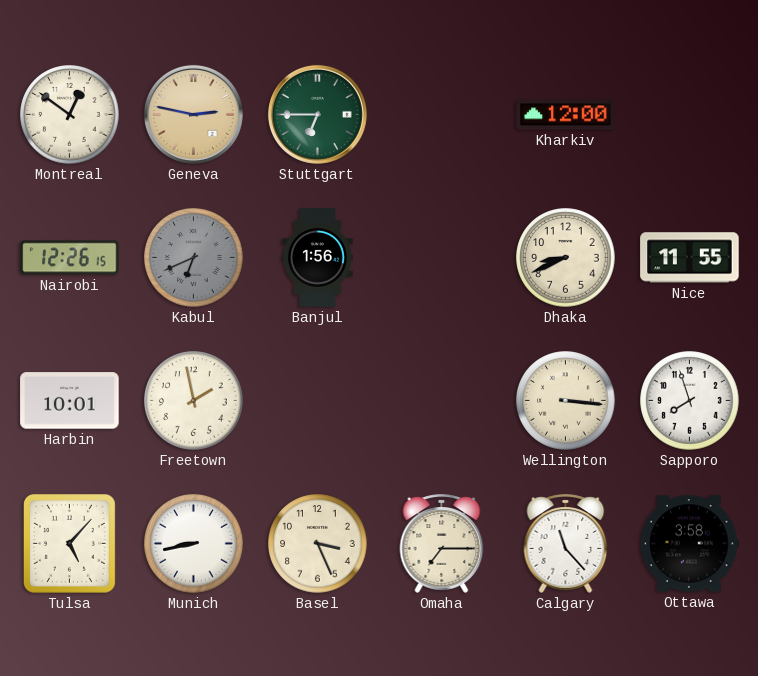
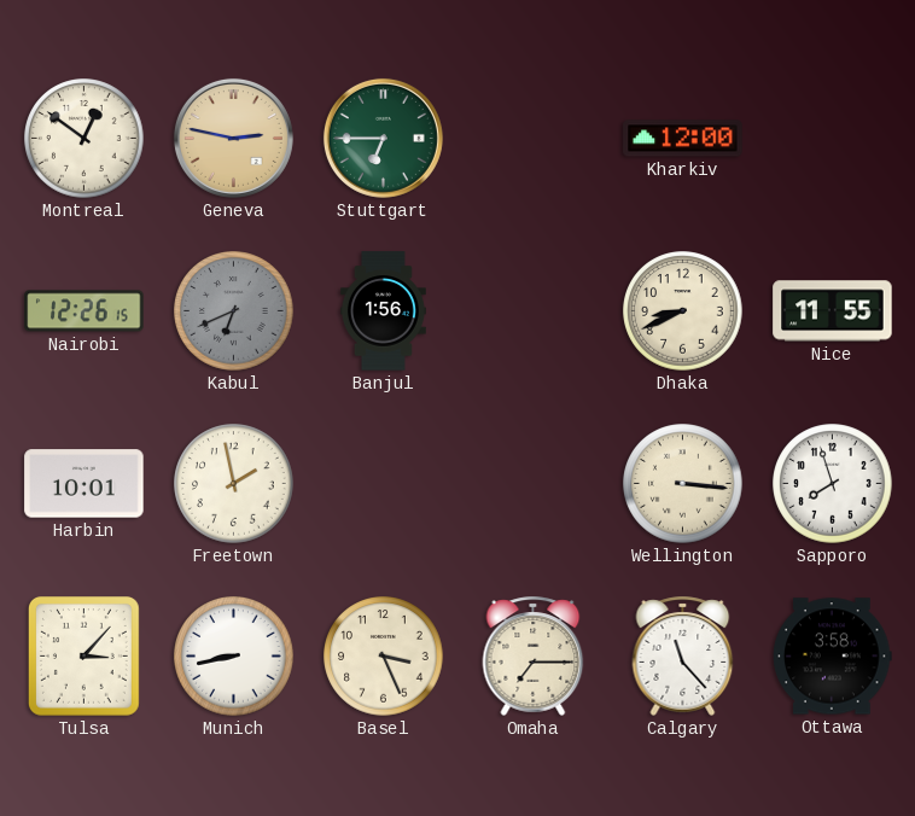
Tulsa: 5:07 -> 3:07 (84, 657)
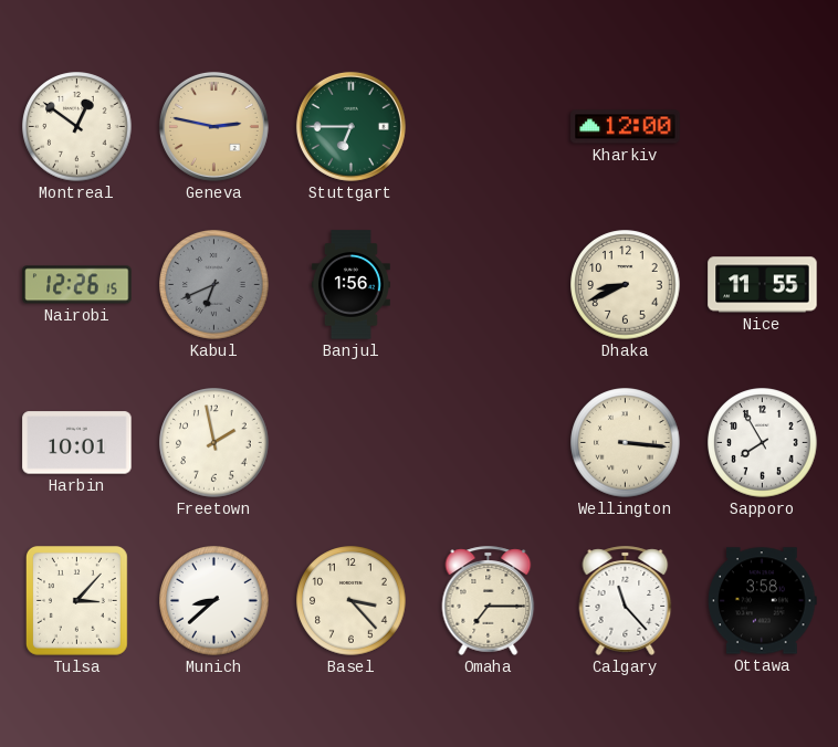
Sapporo: 7:57 -> 7:55 (763, 443)
Munich: 8:43 -> 8:38 (214, 601)
Basel: 3:26 -> 3:23 (352, 601)
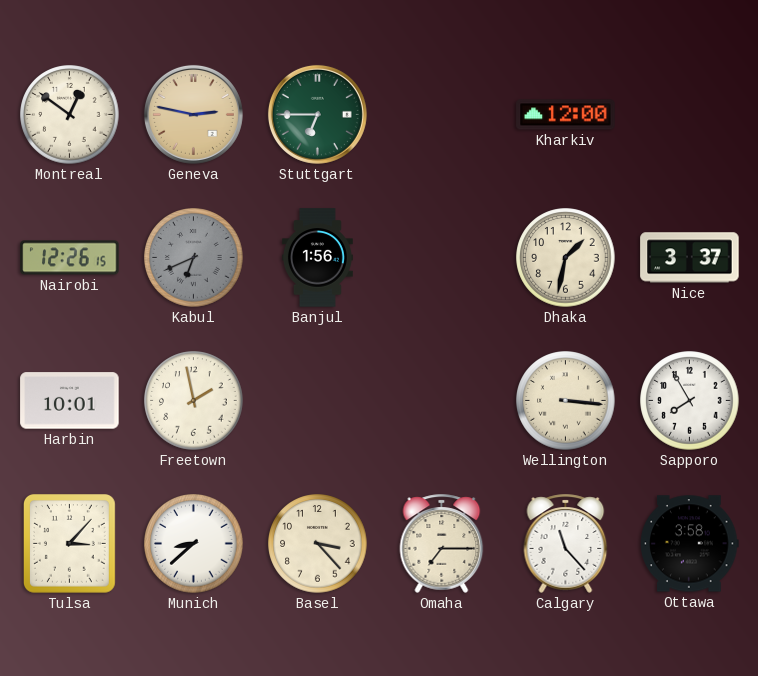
Dhaka: 8:41 -> 1:32 (566, 258)
Nice: 11:55 -> 3:37 (690, 258)
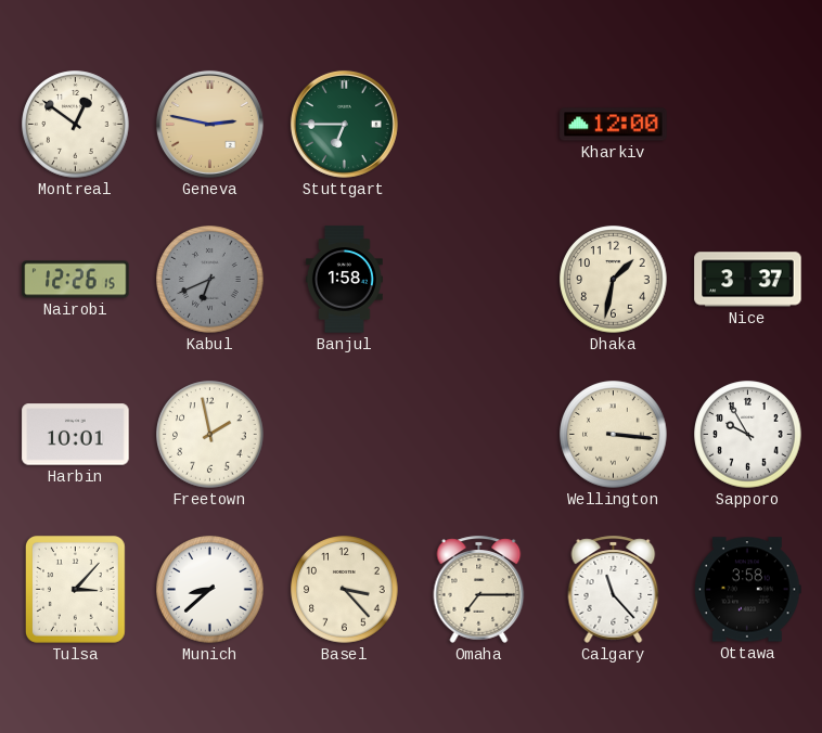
Banjul: 1:56 -> 1:58 (344, 280)
Sapporo: 7:55 -> 9:55 (748, 435)
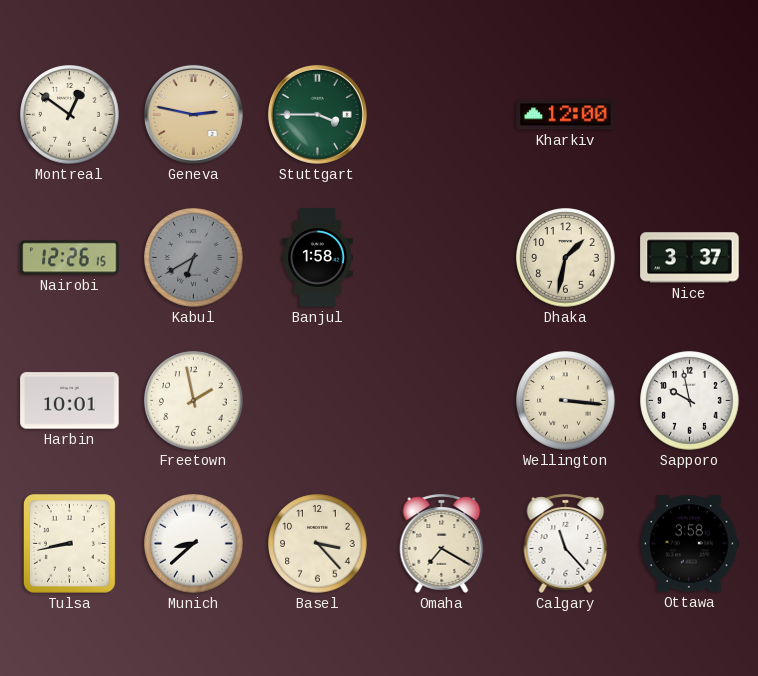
Stuttgart: 6:45 -> 3:45 (317, 114)
Kabul: 6:41 -> 6:40 (194, 258)
Sapporo: 9:55 -> 9:58 (690, 401)
Tulsa: 3:07 -> 8:43 (70, 544)
Omaha: 7:15 -> 7:20 (442, 543)
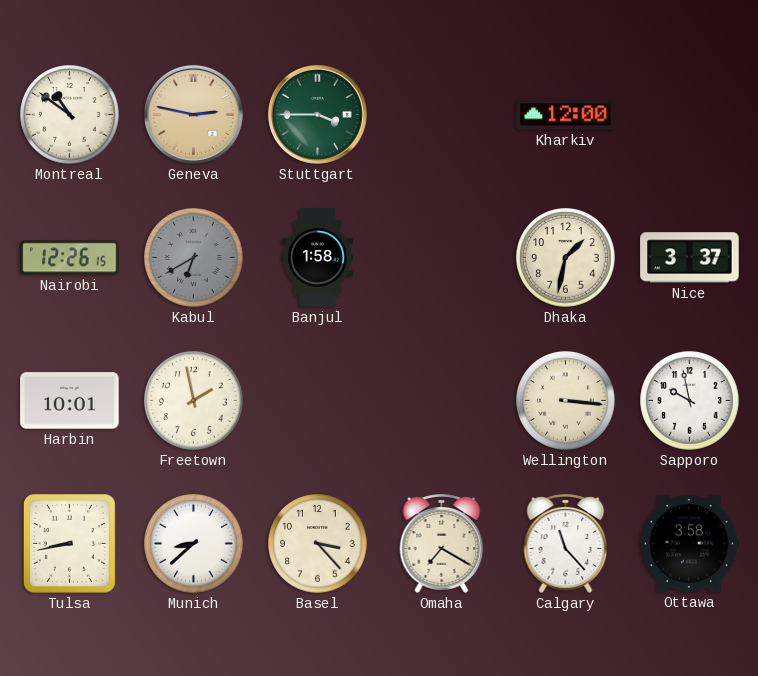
Montreal: 12:51 -> 10:51 (70, 115)
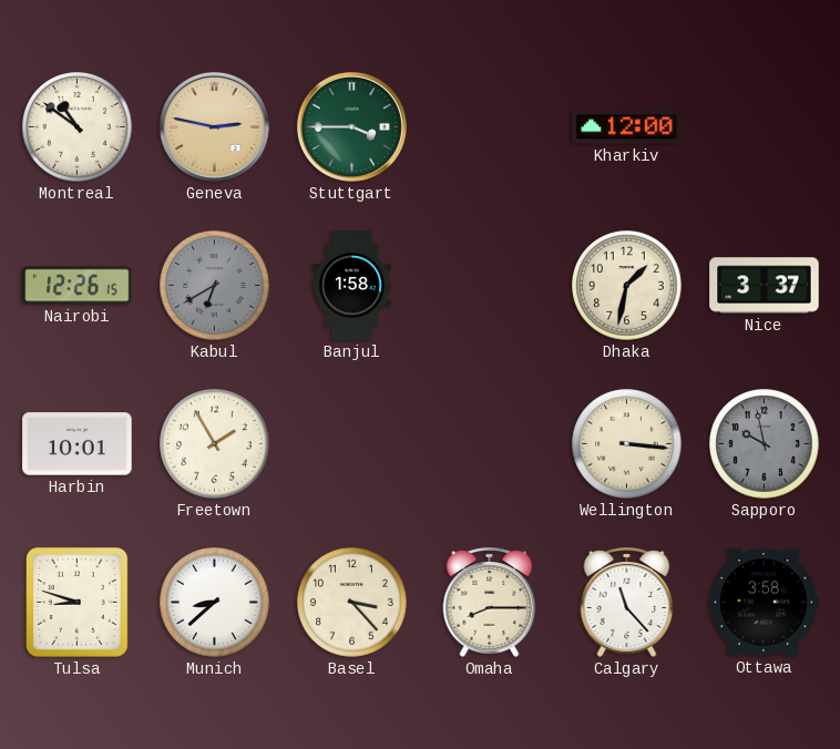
Freetown: 1:58 -> 1:55 (215, 444)
Sapporo dial: white -> grey (765, 444)
Tulsa: 8:43 -> 8:48 (78, 603)
Omaha: 7:20 -> 8:15 (490, 602)
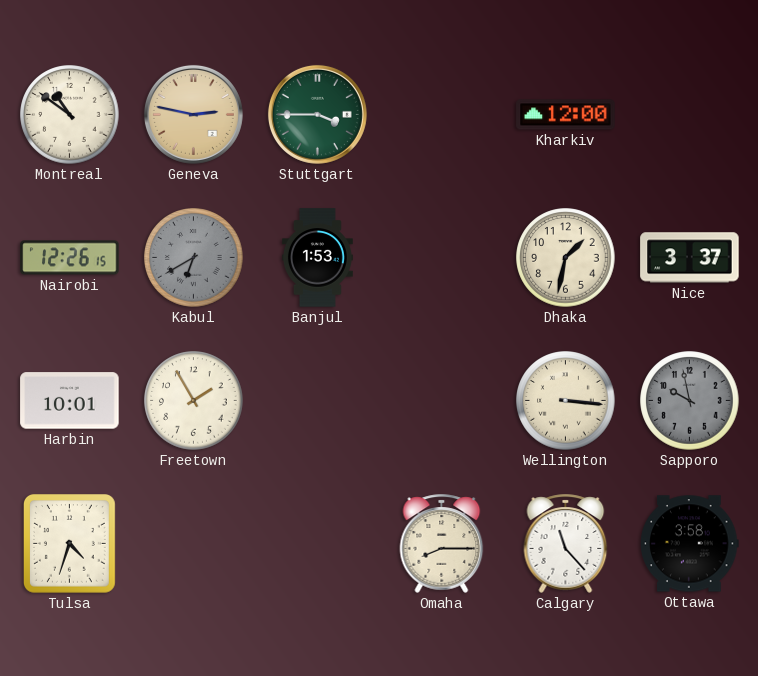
Banjul: 1:58 -> 1:53 (317, 258)
Tulsa: 8:48 -> 4:33 (70, 544)
Munich: 8:38 -> none (215, 603)
Basel: 3:23 -> none (352, 603)
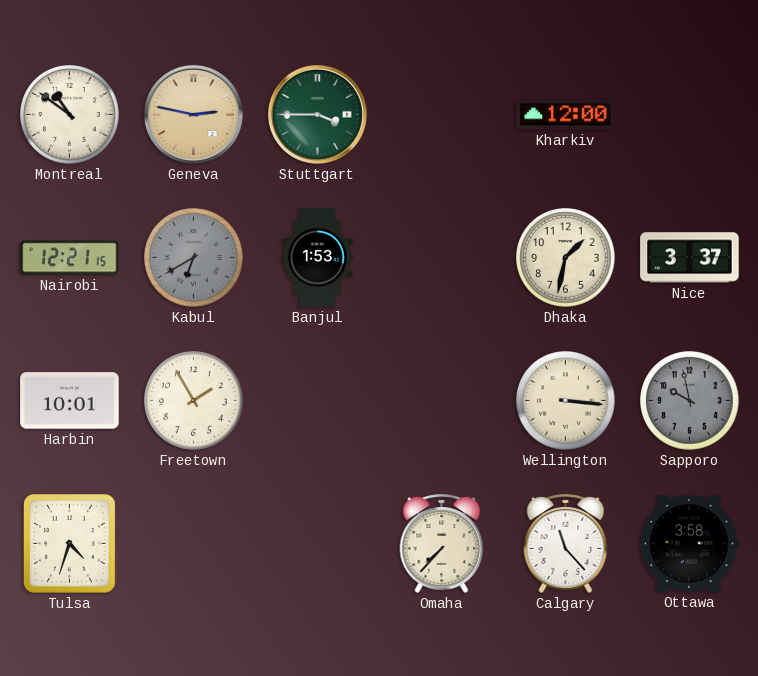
Nairobi: 12:26 -> 12:21 (70, 258)
Omaha: 8:15 -> 7:37 (442, 543)
